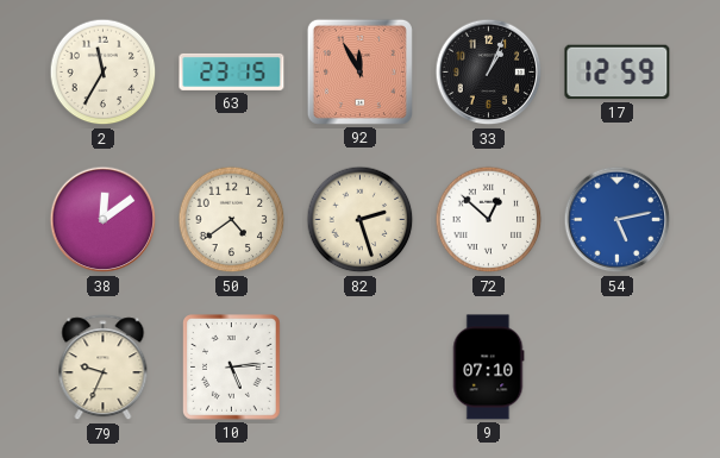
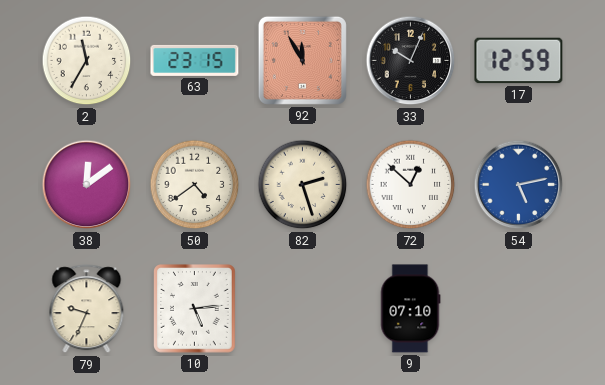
33: 1:04 -> 10:04 (411, 61)
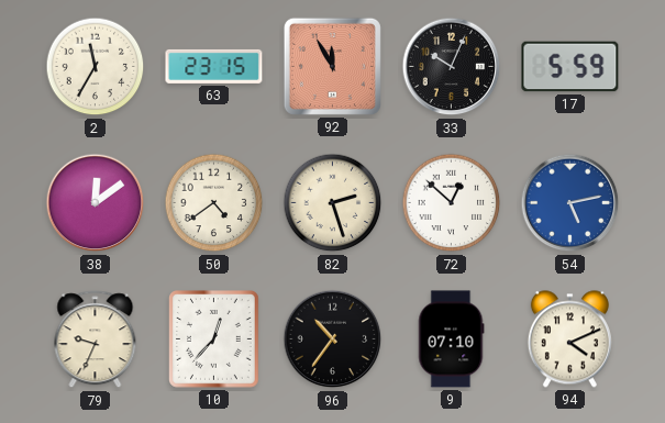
17: 12:59 -> 5:59 (570, 67)
10: 5:14 -> 12:37 (214, 339)
96: none -> 10:36 (333, 339)
94: none -> 4:11 (569, 339)
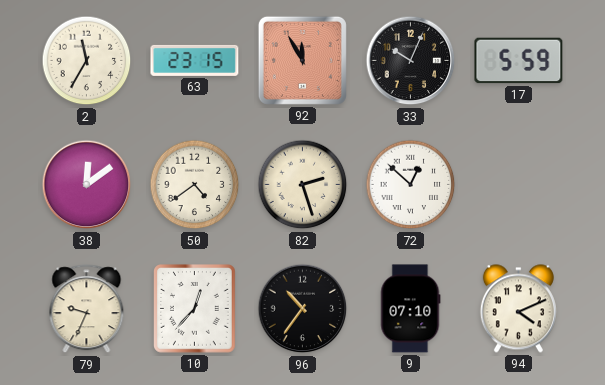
54: 5:13 -> none (570, 203)
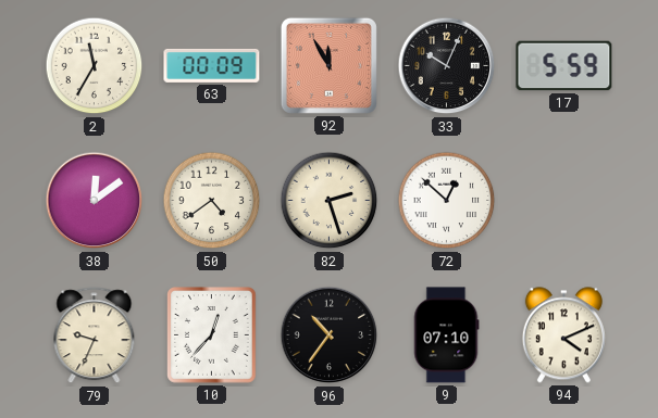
63: 23:15 -> 00:09 (212, 65)
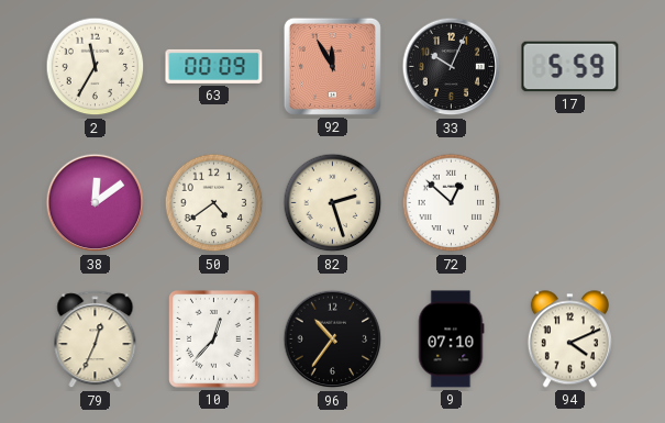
79: 9:34 -> 12:34 (96, 339)
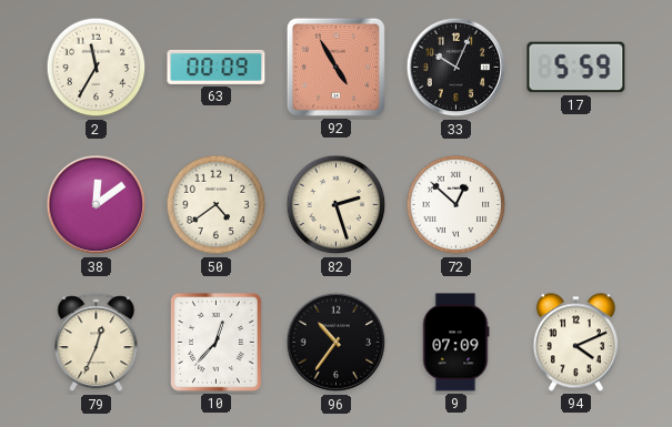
92: 11:55 -> 4:55 (335, 67)
9: 07:10 -> 07:09 (455, 343)
